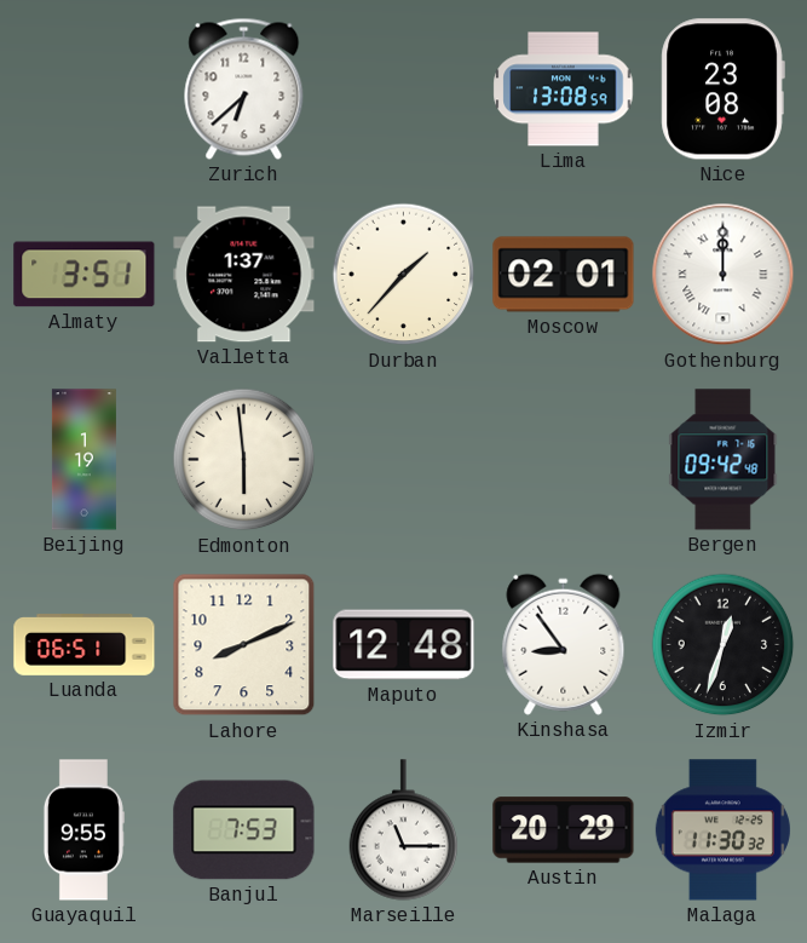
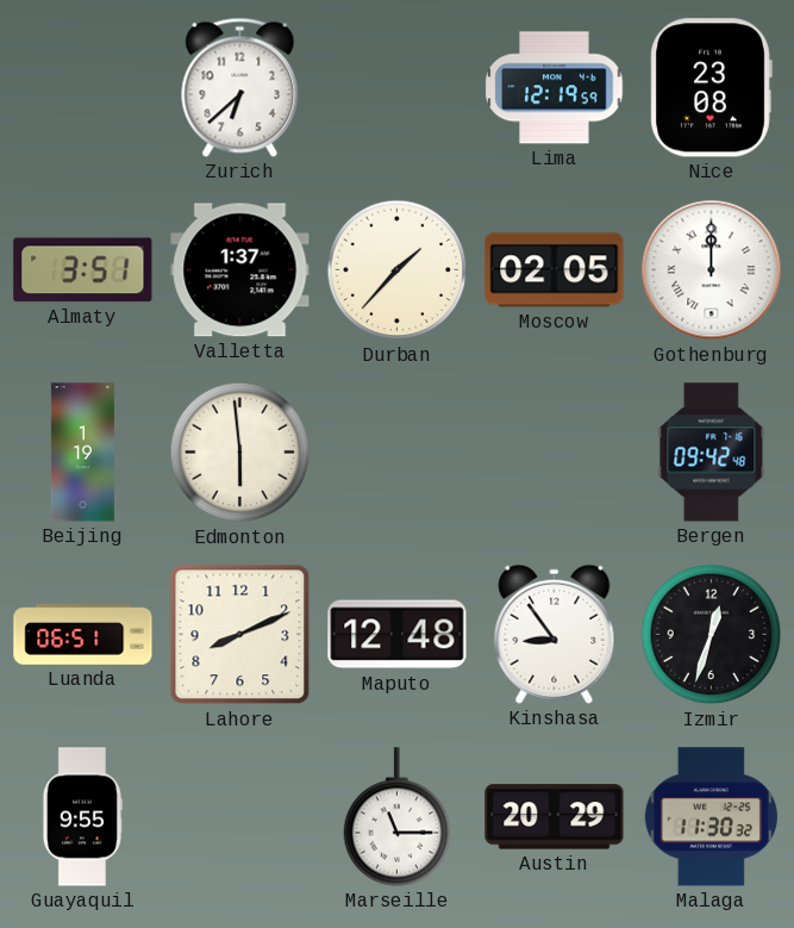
Lima: 13:08 -> 12:19 (555, 88)
Moscow: 02:01 -> 02:05 (555, 270)
Banjul: 7:53 -> none (244, 830)
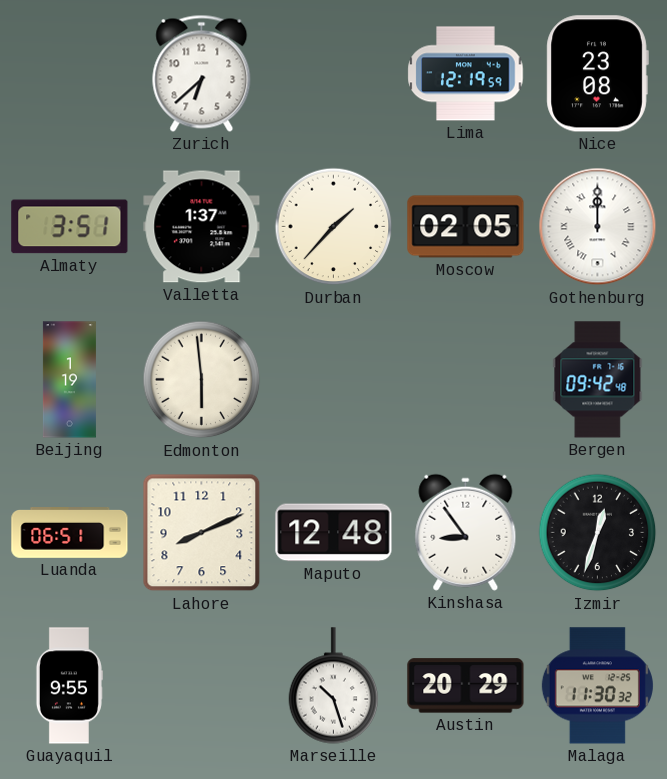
Marseille: 11:15 -> 10:27 (334, 686)
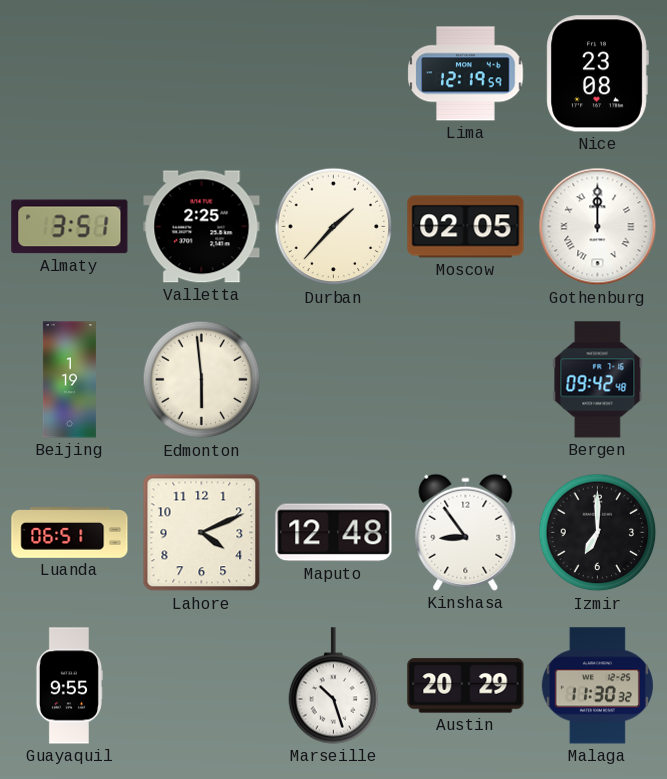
Zurich: 6:38 -> none (202, 73)
Valletta: 1:37 -> 2:25 (202, 227)
Lahore: 8:11 -> 4:11 (202, 533)
Izmir: 12:33 -> 7:00 (598, 533)
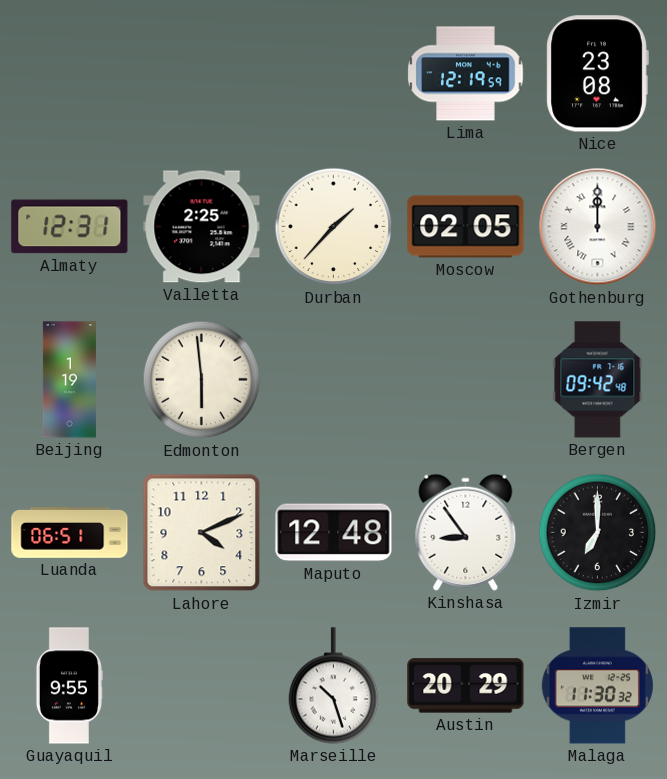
Almaty: 3:51 -> 12:31 (70, 227)
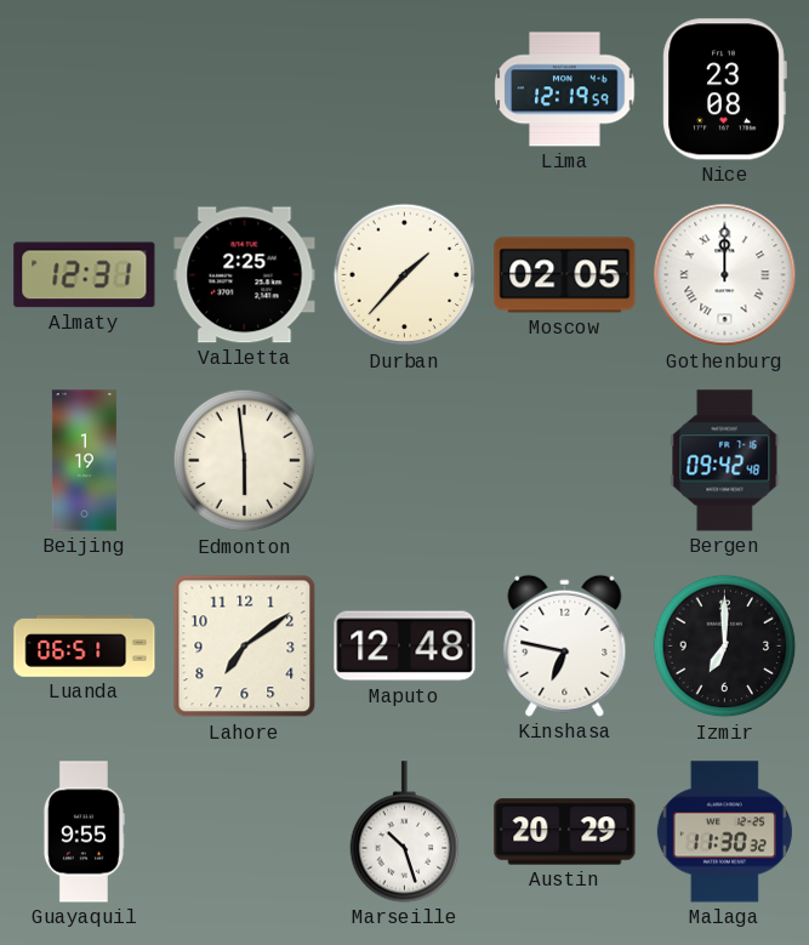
Lahore: 4:11 -> 7:09 (245, 647)
Kinshasa: 8:54 -> 6:47 (565, 645)
